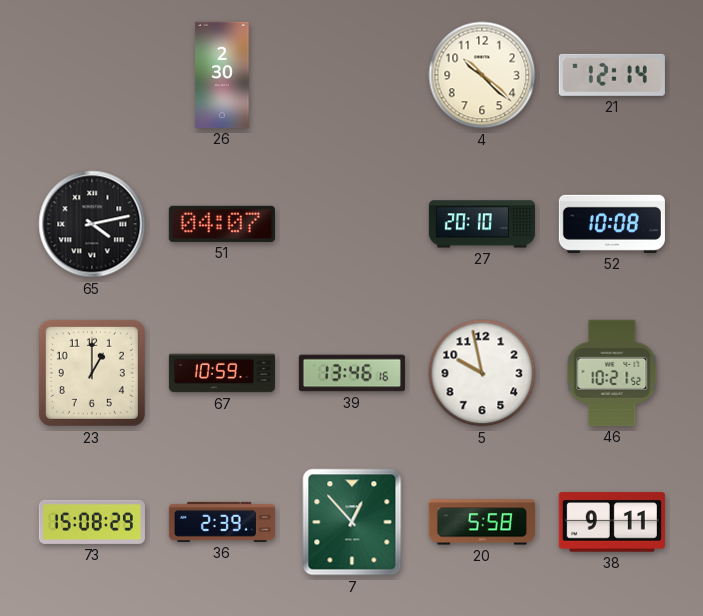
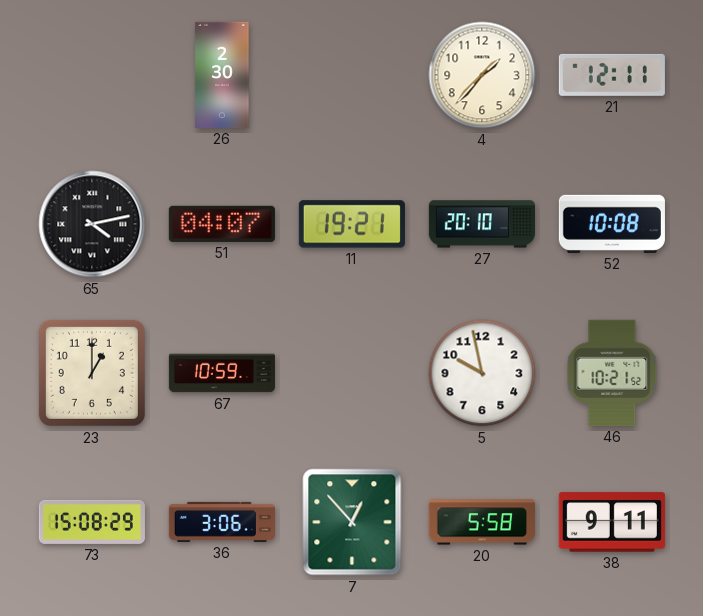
4: 10:22 -> 1:37 (482, 75)
21: 12:14 -> 12:11 (612, 75)
11: none -> 19:21 (352, 224)
39: 13:46 -> none (352, 373)
36: 2:39 -> 3:06 (222, 522)
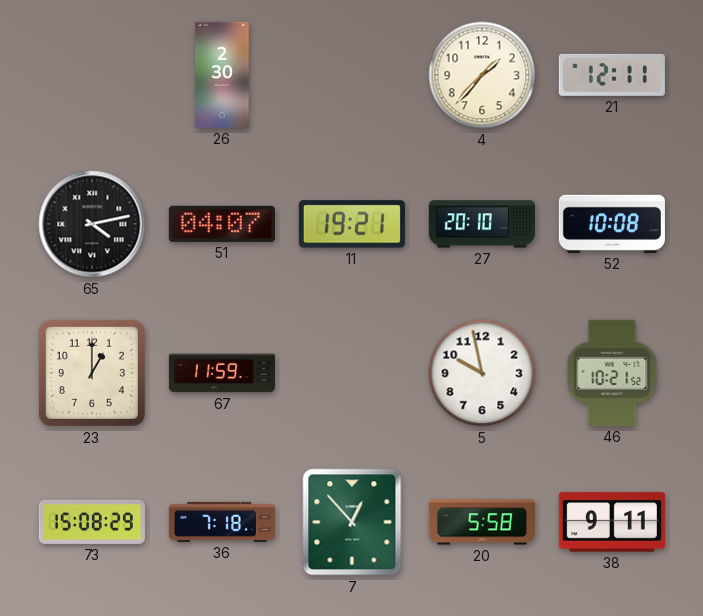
67: 10:59 -> 11:59 (222, 373)
36: 3:06 -> 7:18 (222, 522)
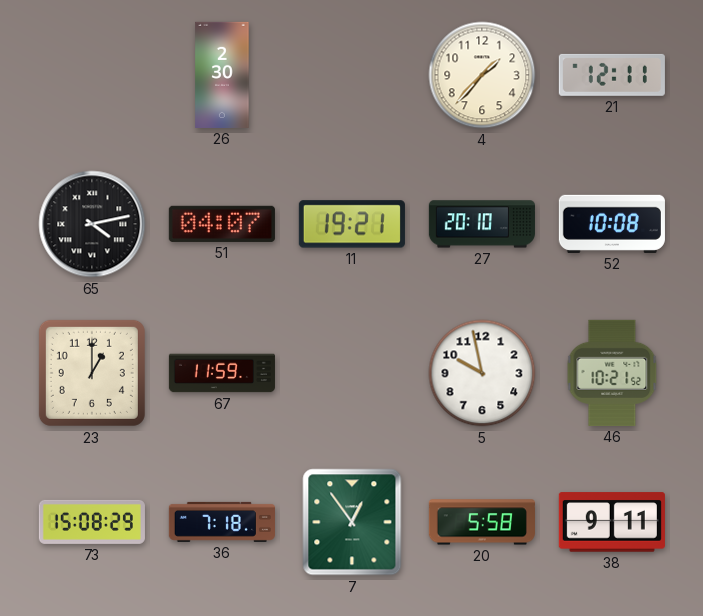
7: 12:53 -> 12:54 (352, 522)
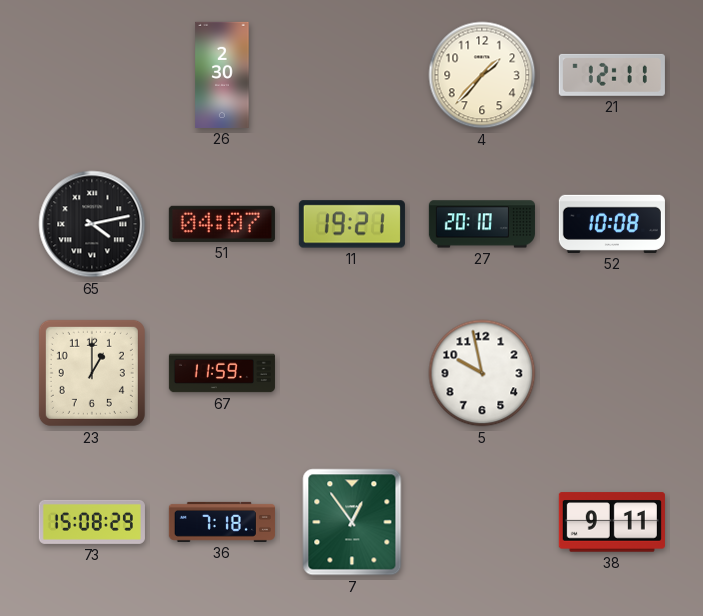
46: 10:21 -> none (612, 373)
20: 5:58 -> none (482, 522)
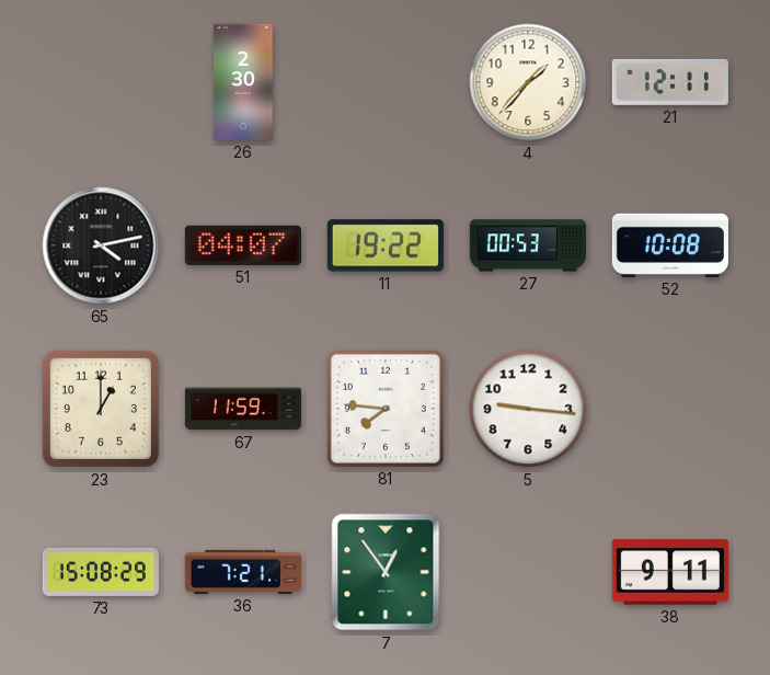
11: 19:21 -> 19:22 (386, 245)
27: 20:10 -> 00:53 (528, 245)
81: none -> 7:46 (386, 409)
5: 9:58 -> 9:16 (528, 409)
36: 7:18 -> 7:21 (243, 572)
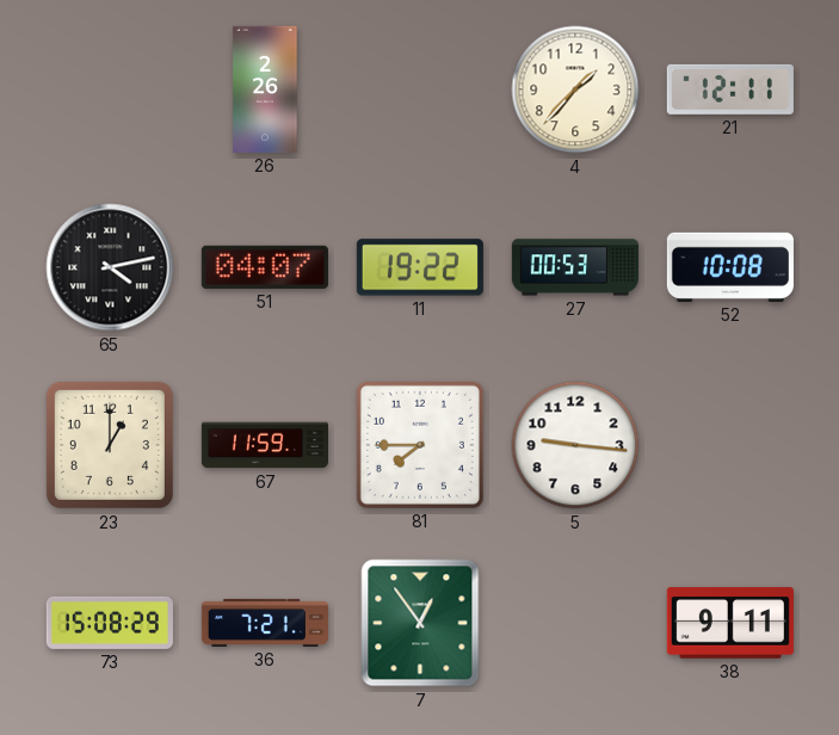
26: 2:30 -> 2:26 (265, 89)
81: 7:46 -> 7:45 (420, 445)
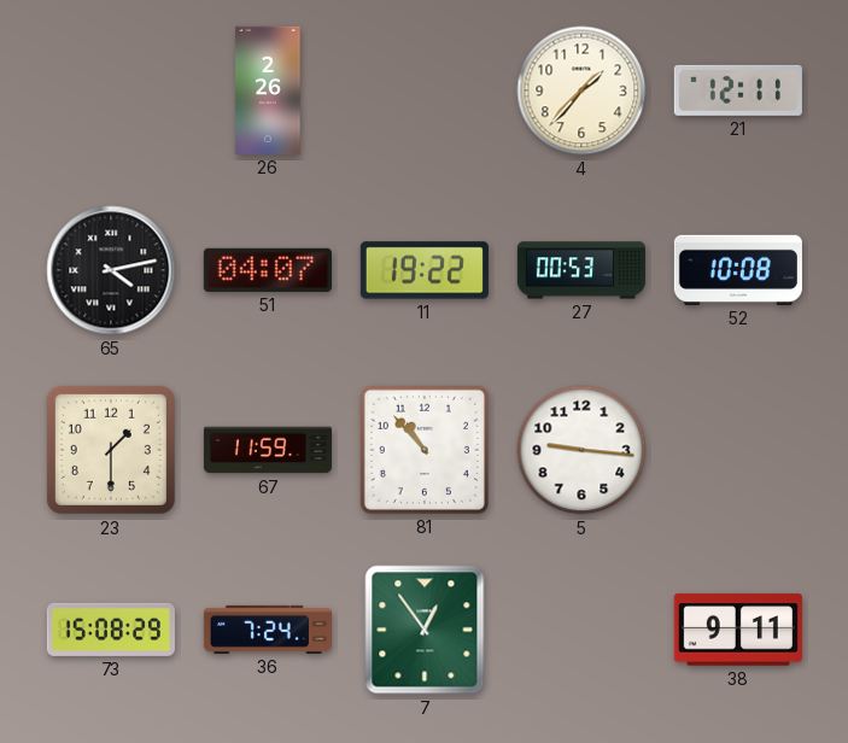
23: 1:00 -> 1:30 (111, 450)
81: 7:45 -> 10:53 (425, 450)
36: 7:21 -> 7:24 (268, 630)
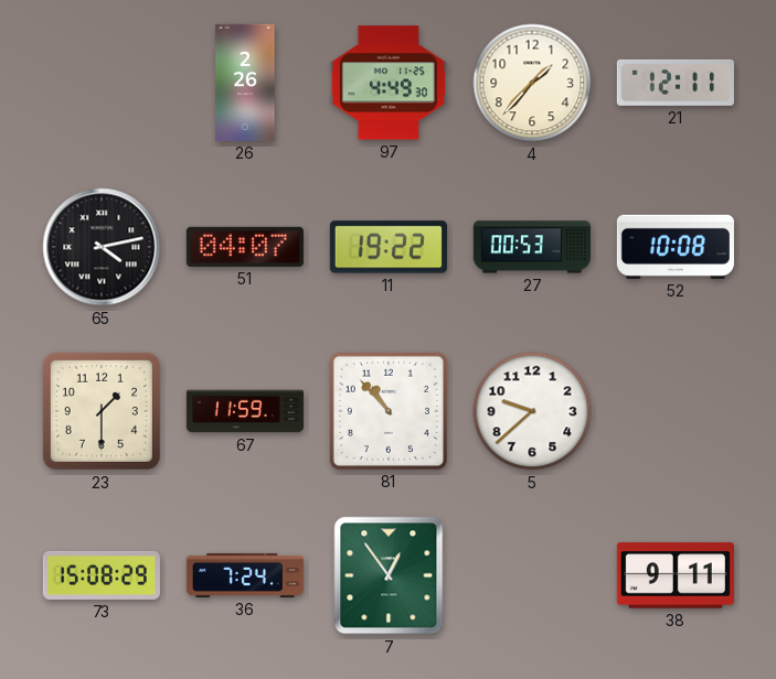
97: none -> 4:49 (389, 83)
5: 9:16 -> 9:38 (532, 411)
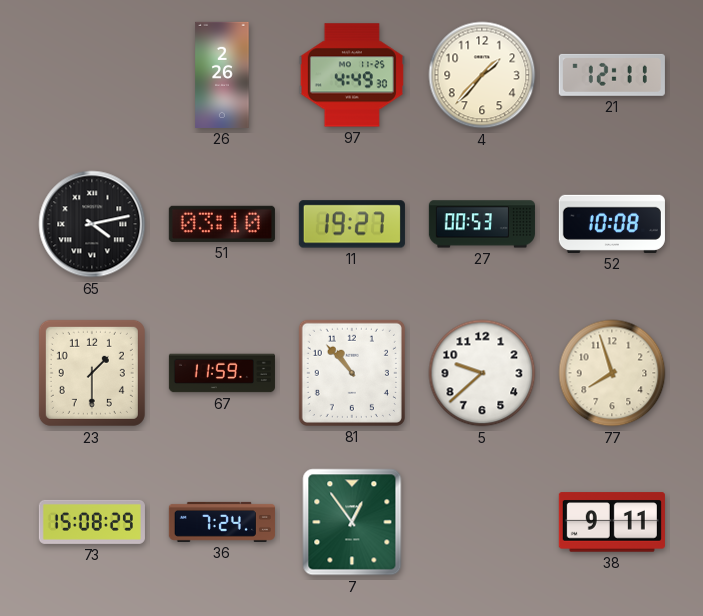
51: 04:07 -> 03:10 (222, 224)
11: 19:22 -> 19:27 (352, 224)
77: none -> 7:57 (612, 373)
